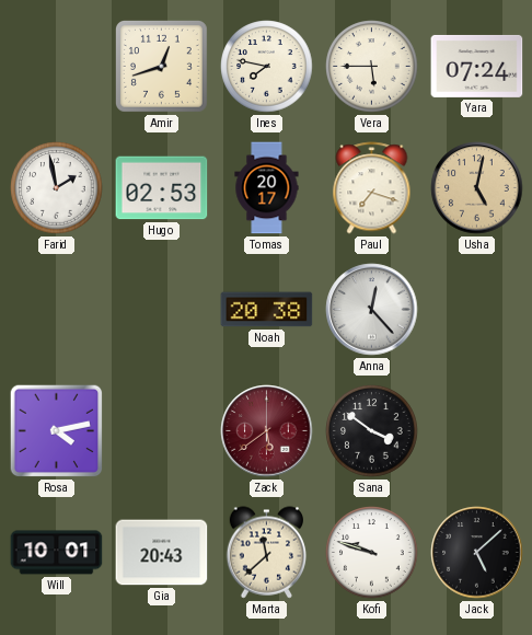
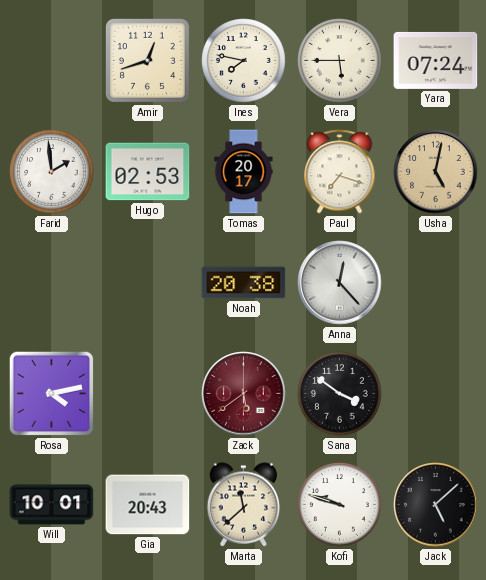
Farid: 1:58 -> 1:59 (52, 172)
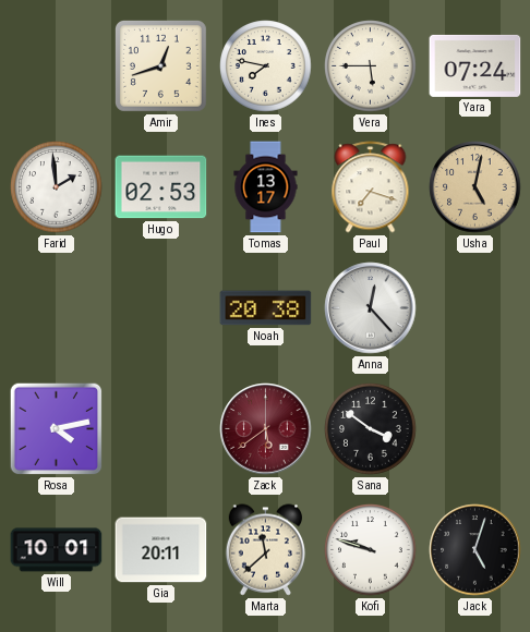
Tomas: 20:17 -> 13:17 (266, 187)
Gia: 20:43 -> 20:11 (161, 550)
Jack: 5:08 -> 5:03 (475, 550)
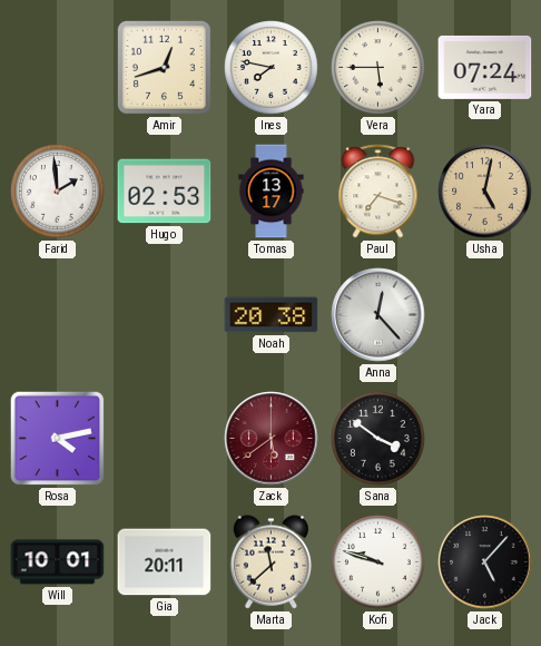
Jack: 5:03 -> 5:07 (485, 562)
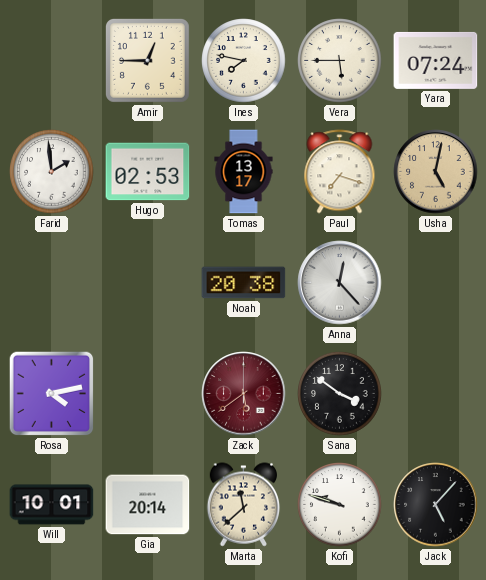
Amir: 12:42 -> 12:45 (147, 60)
Gia: 20:11 -> 20:14 (148, 505)
